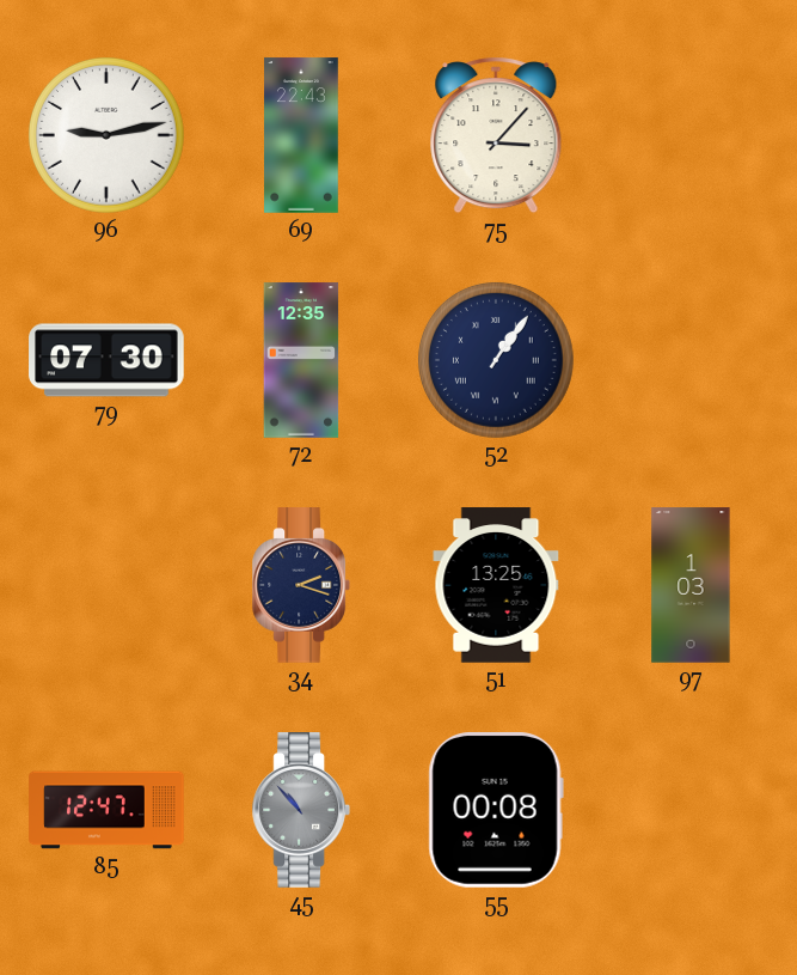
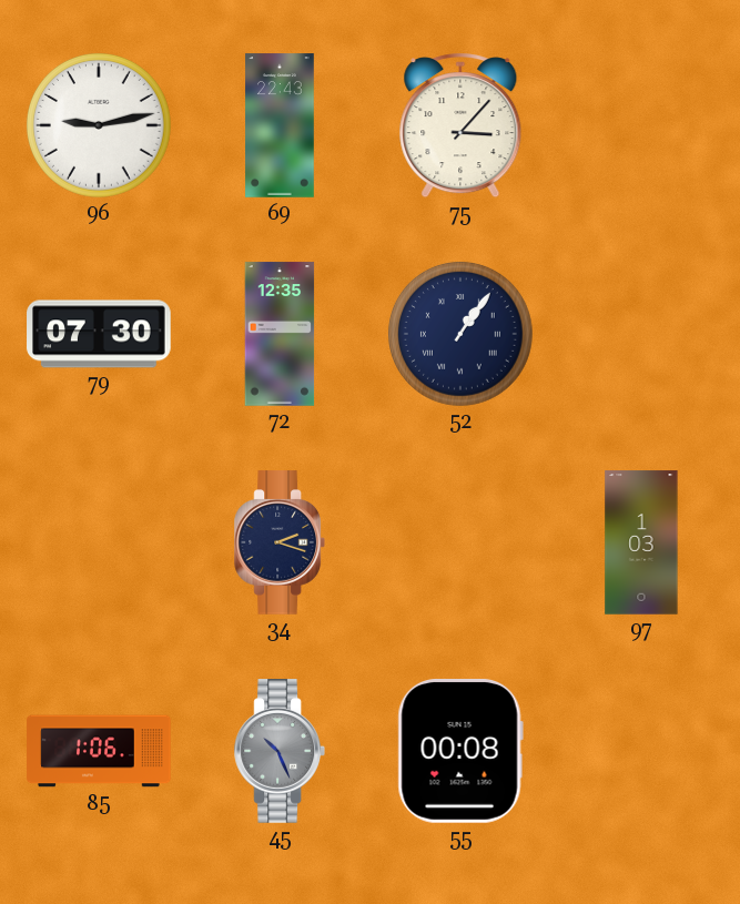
51: 13:25 -> none (496, 585)
85: 12:47 -> 1:06 (99, 751)
45: 10:53 -> 10:26 (278, 751)
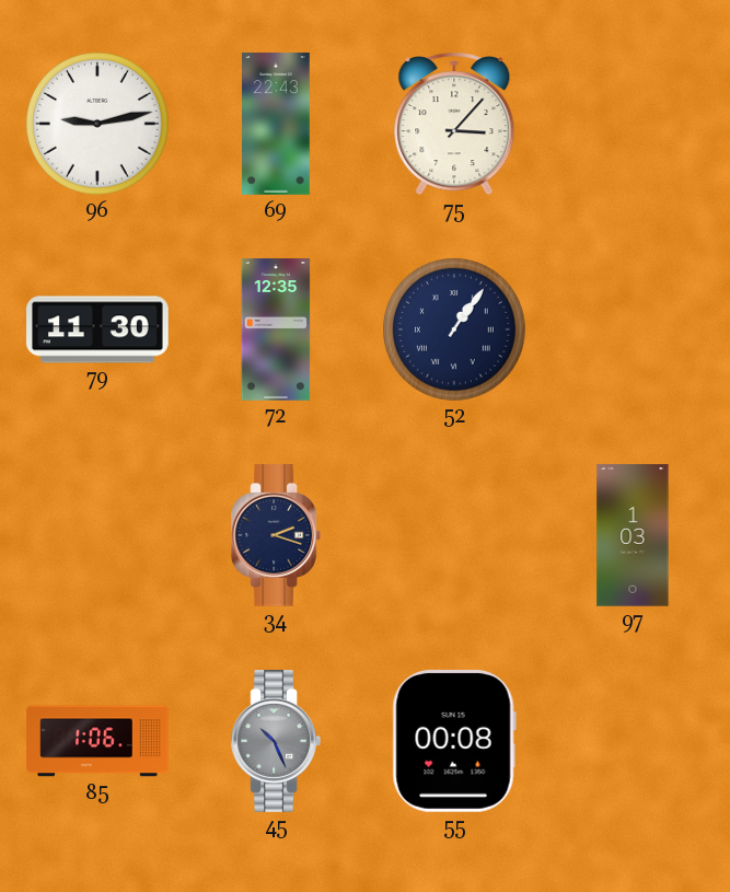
79: 07:30 -> 11:30 (97, 329)
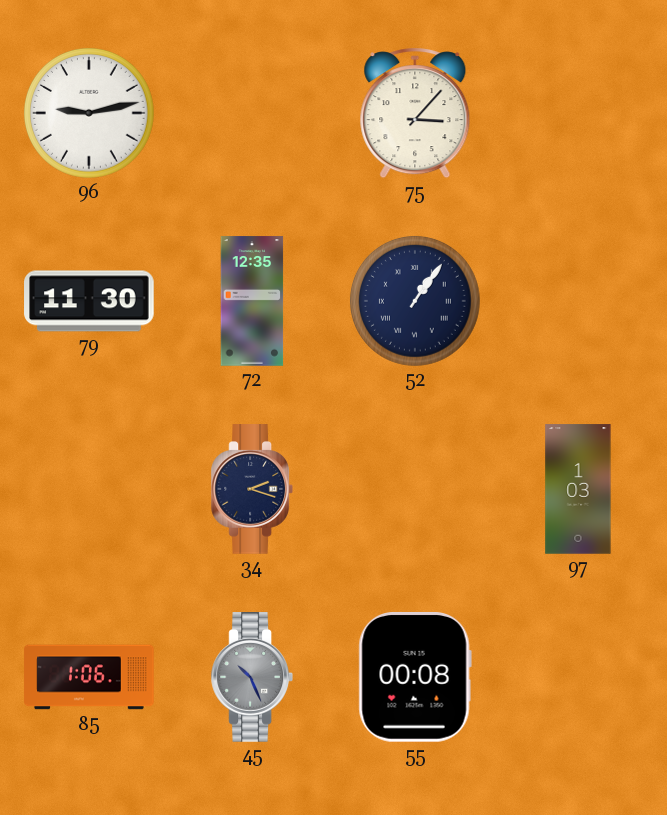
69: 22:43 -> none (276, 124)
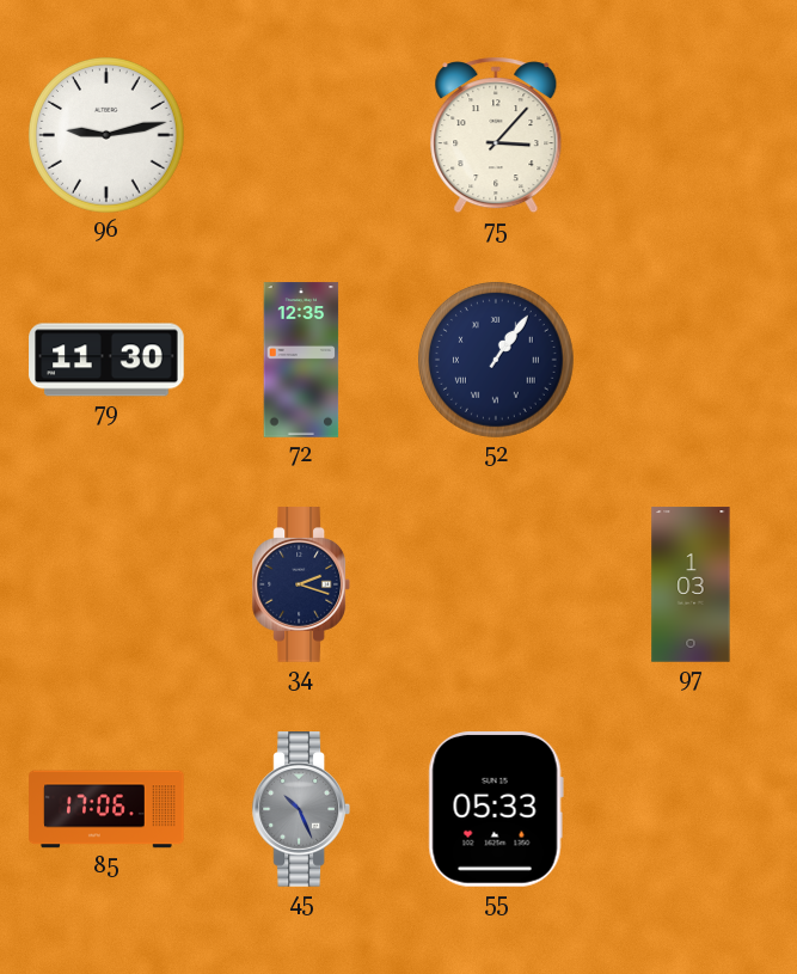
85: 1:06 -> 17:06 (106, 809)
55: 00:08 -> 05:33 (496, 810)
